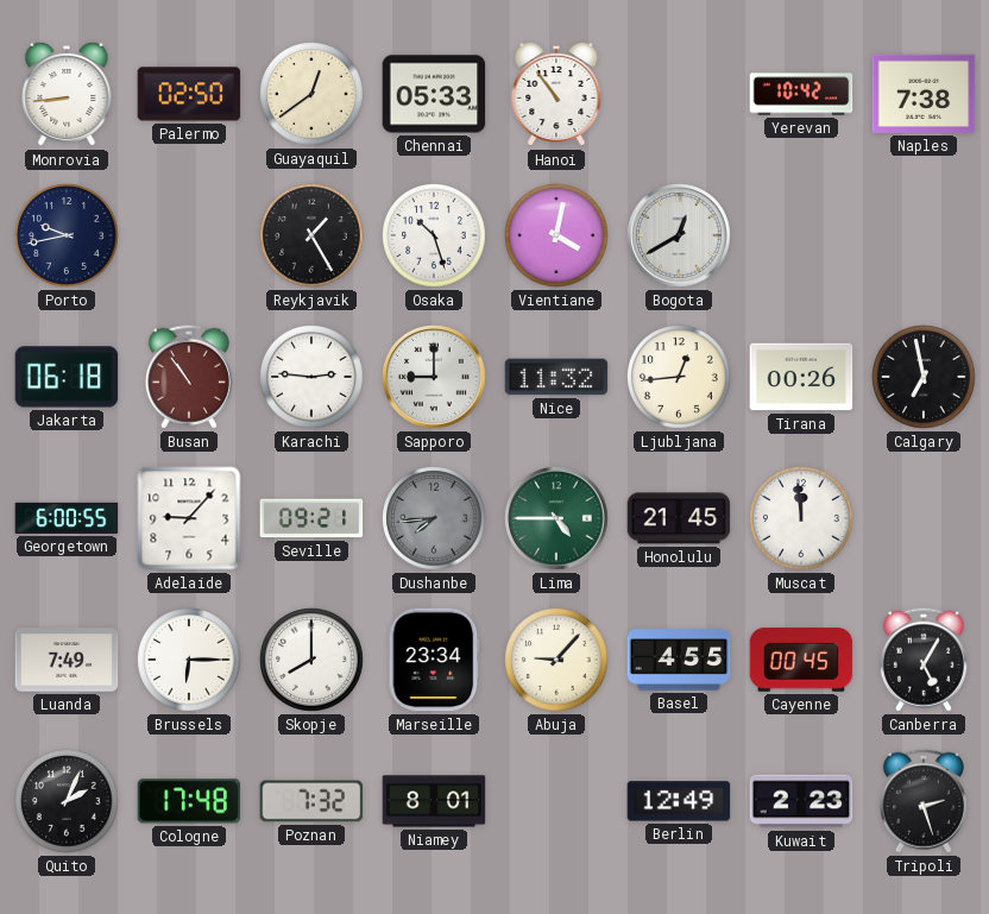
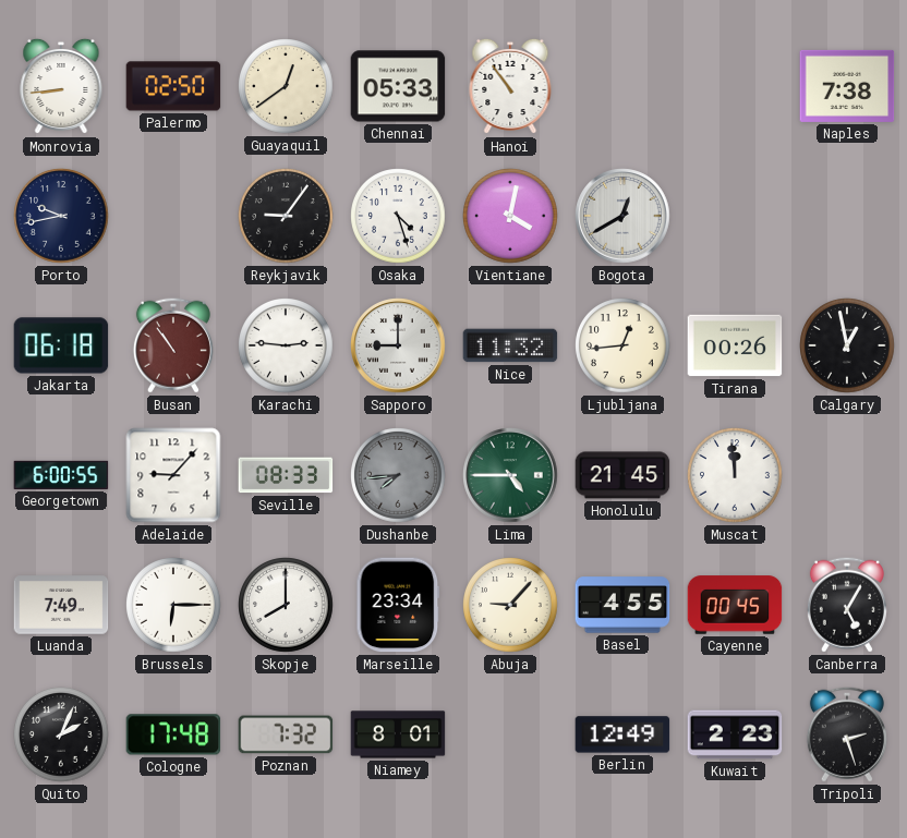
Yerevan: 10:42 -> none (801, 94)
Reykjavik: 1:25 -> 9:06 (286, 216)
Osaka: 10:27 -> 4:27 (398, 216)
Calgary: 6:58 -> 12:58 (847, 345)
Seville: 09:21 -> 08:33 (286, 475)
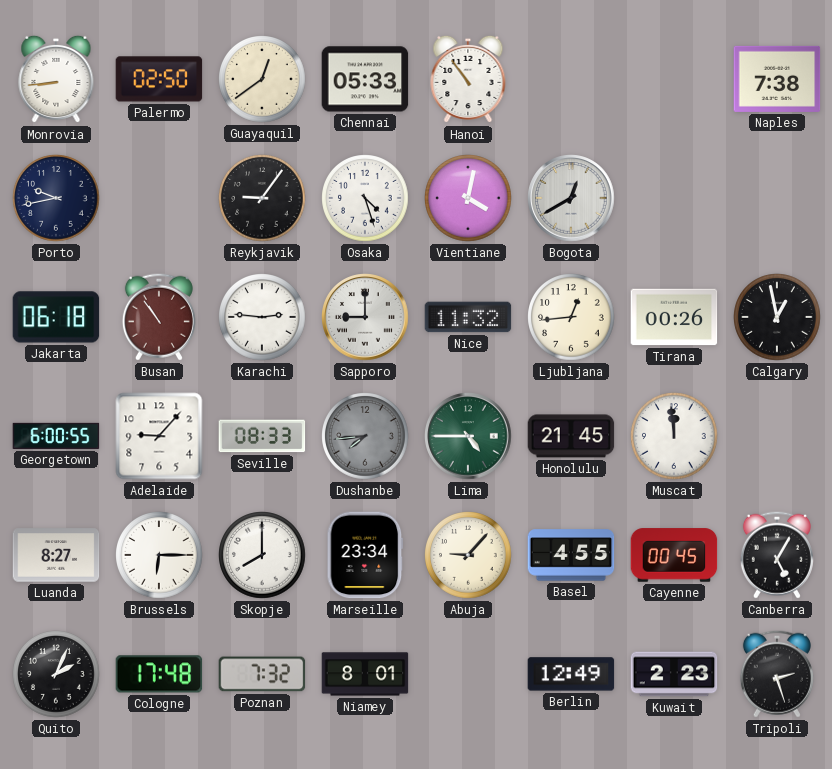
Luanda: 7:49 -> 8:27 (56, 555)
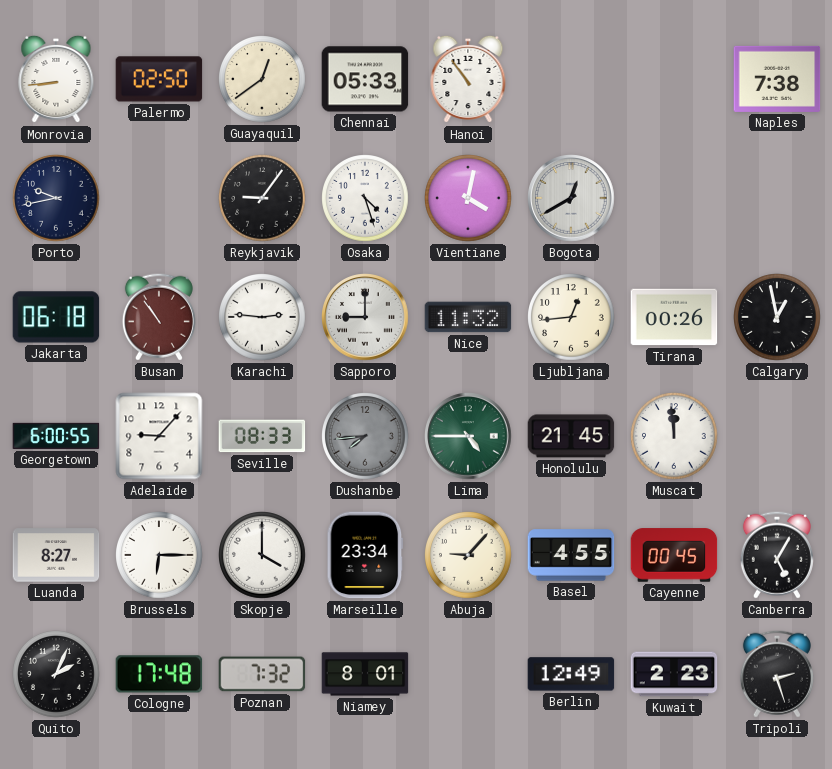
Skopje: 8:00 -> 4:00 (262, 555)
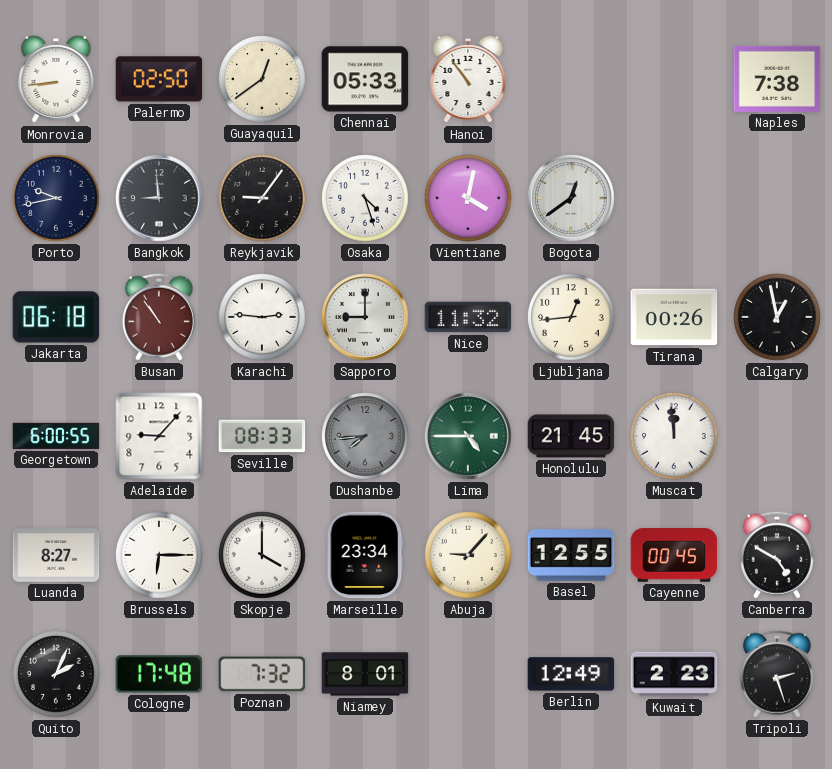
Bangkok: none -> 8:59 (159, 198)
Bogota: 12:40 -> 12:39 (571, 198)
Basel: 4:55 -> 12:55 (571, 555)
Canberra: 5:05 -> 4:50 (777, 555)
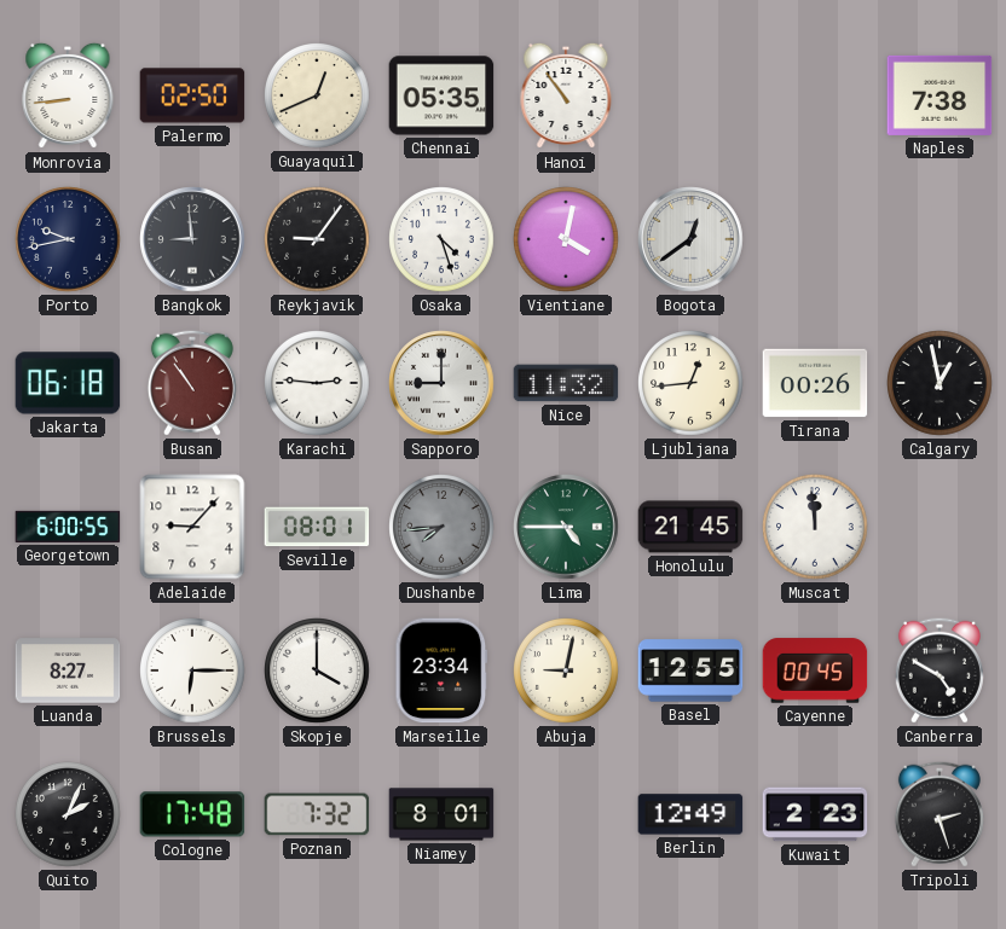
Guayaquil: 12:39 -> 12:41 (317, 95)
Chennai: 05:33 -> 05:35 (441, 95)
Seville: 08:33 -> 08:01 (317, 527)
Abuja: 9:07 -> 9:02 (566, 670)
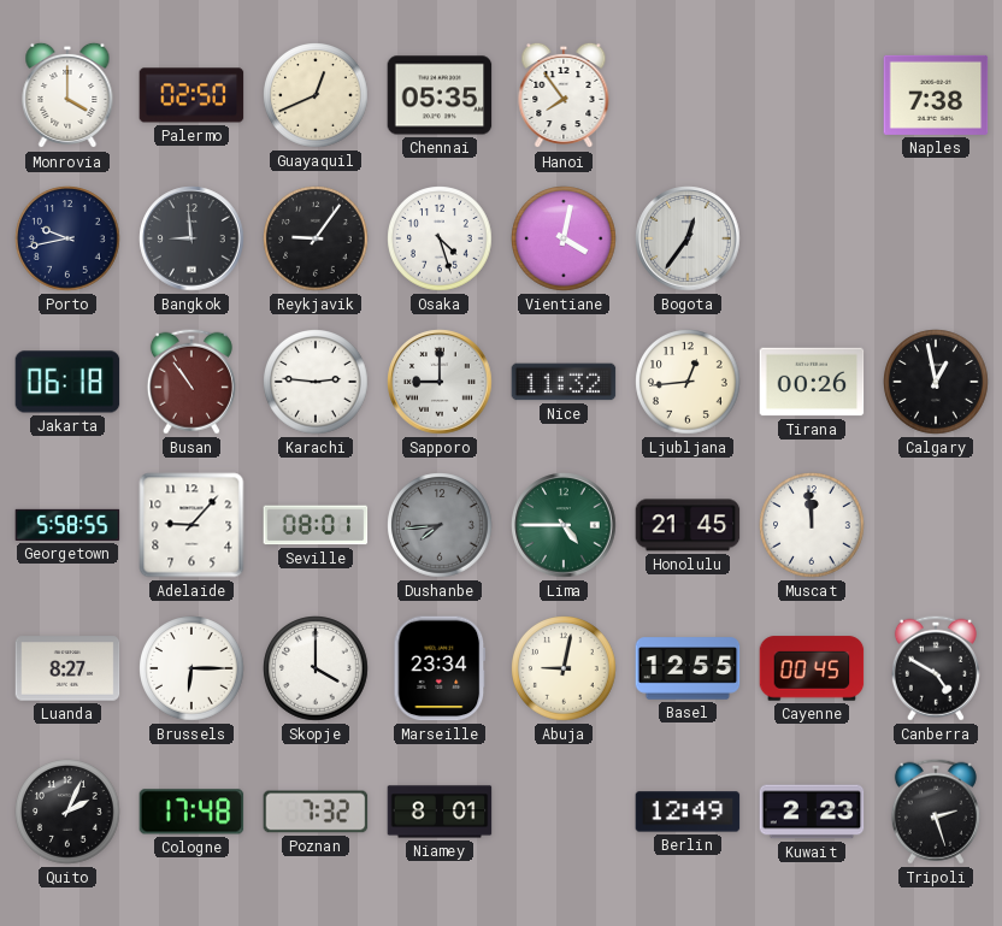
Monrovia: 8:44 -> 4:00 (67, 95)
Hanoi: 10:54 -> 7:54 (564, 95)
Bogota: 12:39 -> 12:36 (688, 238)
Georgetown: 6:00 -> 5:58 (67, 525)
